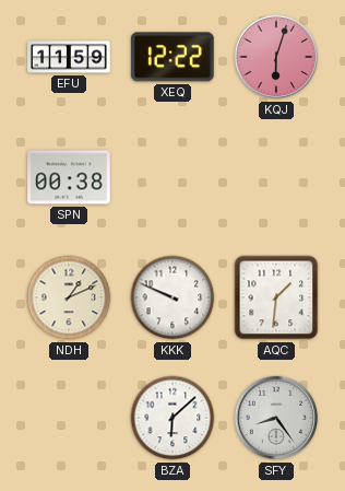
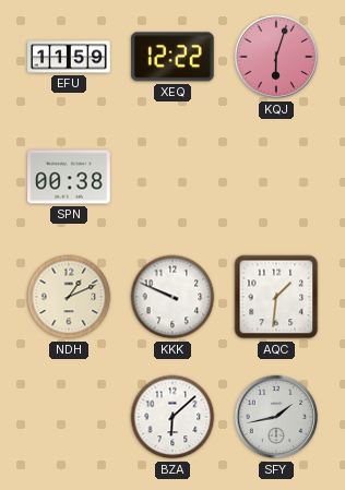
SFY: 8:24 -> 1:43 (276, 417)
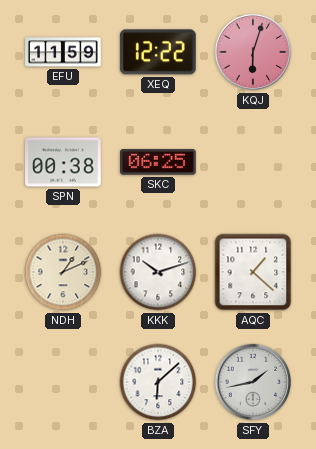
SKC: none -> 06:25 (159, 162)
KKK: 9:49 -> 10:12 (158, 272)
AQC: 1:31 -> 1:22 (253, 272)
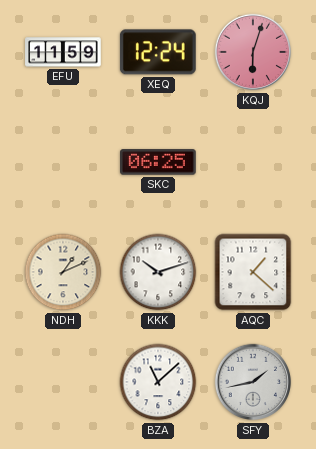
XEQ: 12:22 -> 12:24 (158, 52)
SPN: 00:38 -> none (63, 162)
BZA: 6:08 -> 11:08 (158, 382)
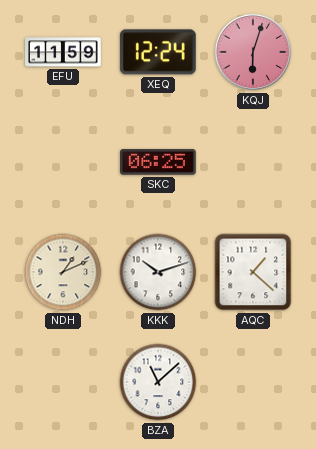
SFY: 1:43 -> none (253, 382)
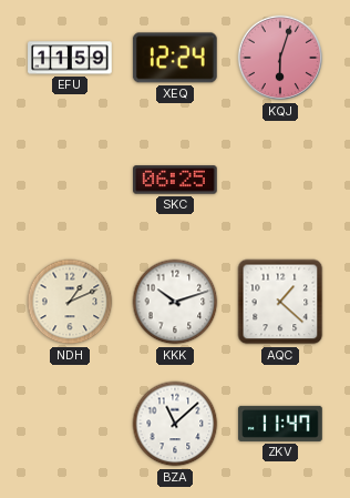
ZKV: none -> 11:47 (280, 424)
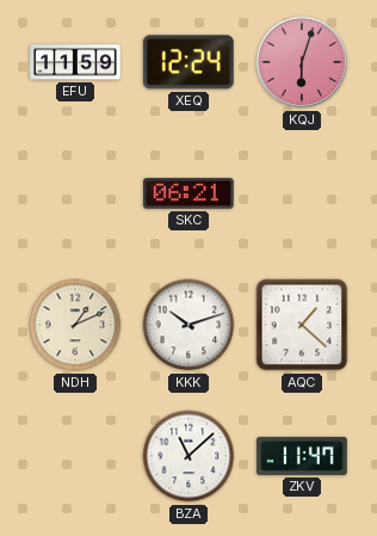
SKC: 06:25 -> 06:21 (190, 193)
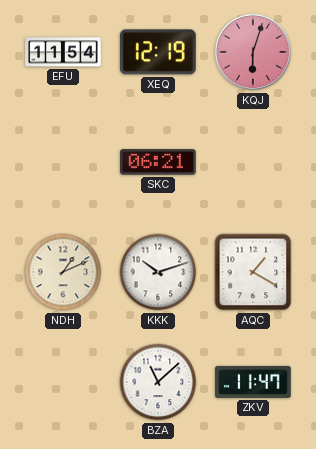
EFU: 11:59 -> 11:54 (63, 52)
XEQ: 12:24 -> 12:19 (158, 52)
AQC: 1:22 -> 1:20 (253, 272)
